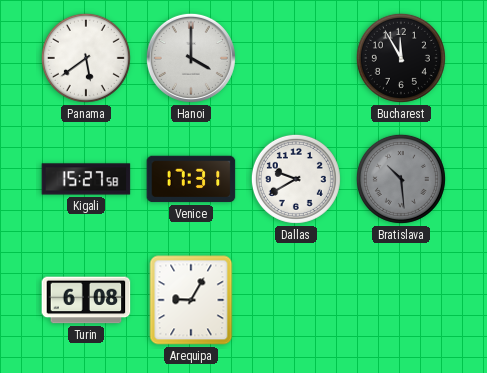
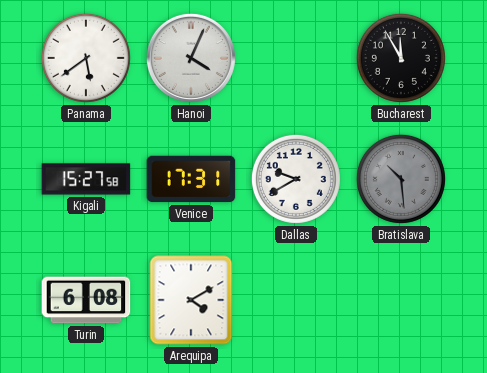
Hanoi: 4:00 -> 4:04 (191, 58)
Arequipa: 9:05 -> 4:10 (191, 300)
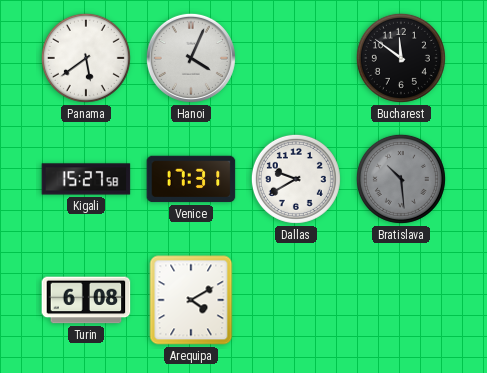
Bucharest: 11:55 -> 11:51 (401, 58)
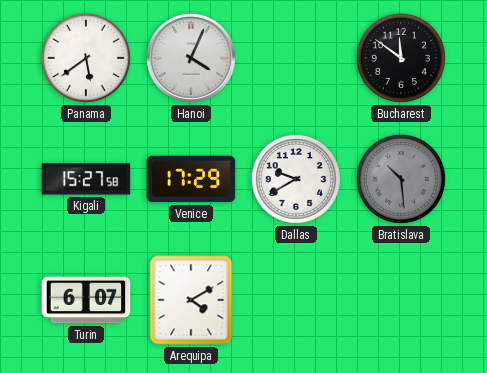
Venice: 17:31 -> 17:29 (191, 179)
Turin: 6:08 -> 6:07 (86, 300)
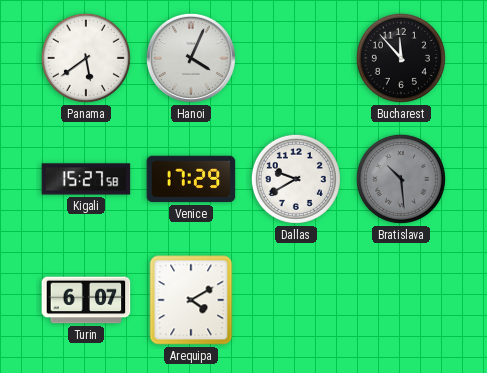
Bucharest: 11:51 -> 11:53 (401, 58)
